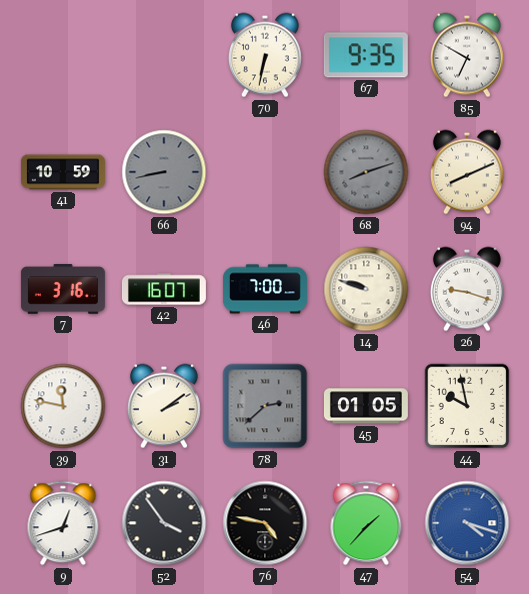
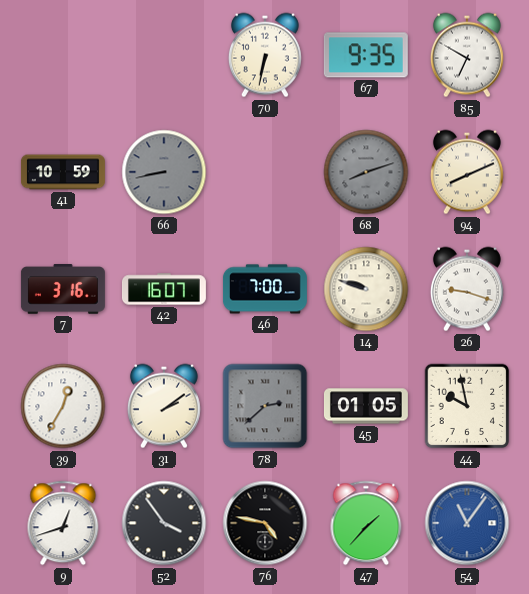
39: 11:47 -> 12:35 (63, 406)
54: 4:18 -> 11:06 (467, 523)
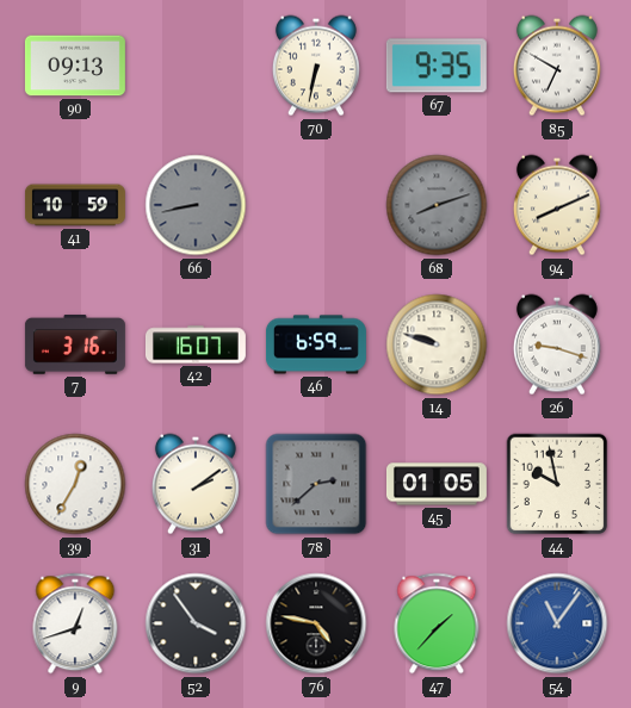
90: none -> 09:13 (75, 66)
46: 7:00 -> 6:59 (316, 344)
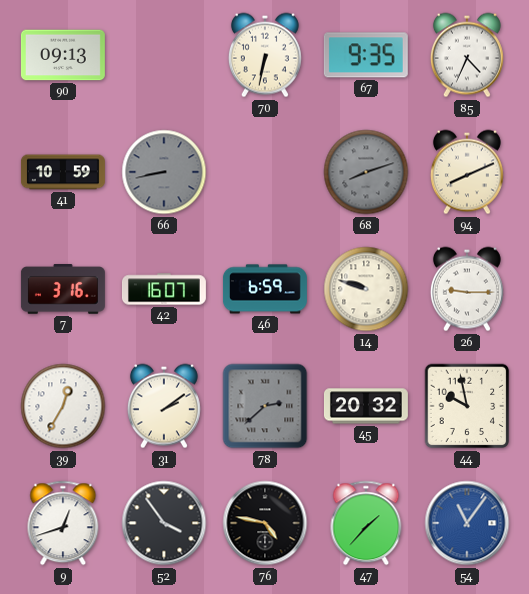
85: 6:50 -> 4:34 (467, 55)
26: 9:18 -> 9:15 (467, 289)
45: 01:05 -> 20:32 (366, 406)
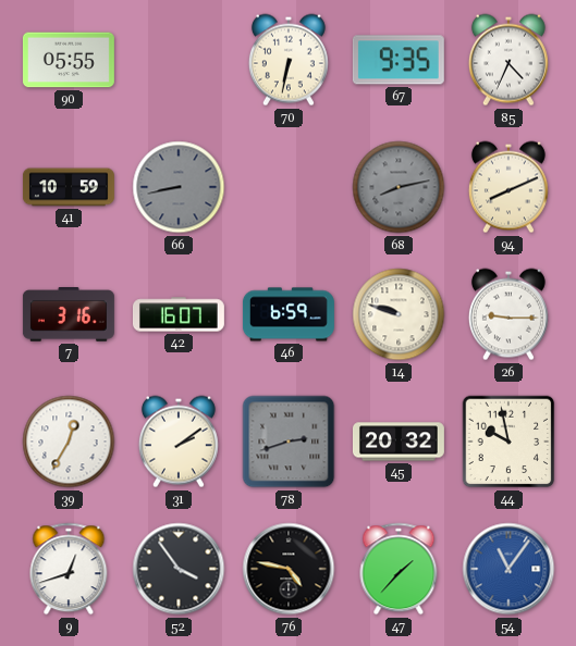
90: 09:13 -> 05:55 (69, 60)
68: 8:12 -> 8:13 (399, 187)
78: 2:38 -> 2:42 (289, 442)
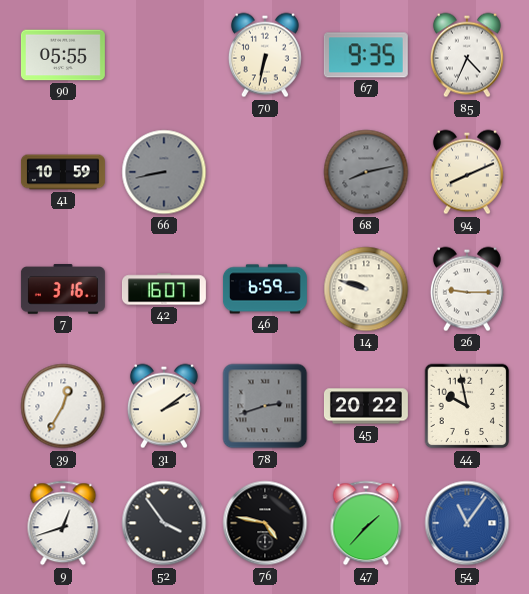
45: 20:32 -> 20:22 (366, 406)
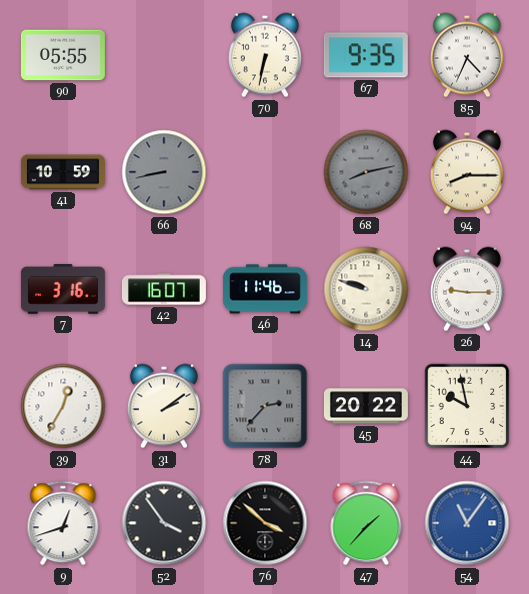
94: 8:11 -> 8:15 (467, 172)
46: 6:59 -> 11:46 (265, 289)
78: 2:42 -> 2:37 (265, 406)
76: 4:47 -> 3:52 (265, 523)
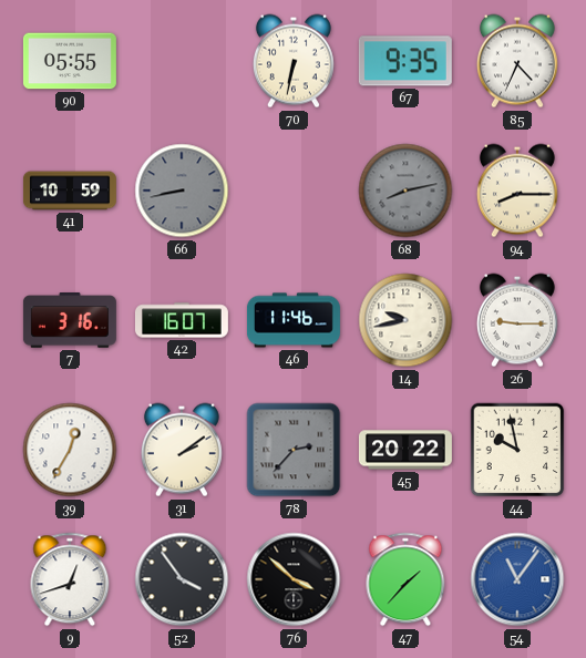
14: 9:48 -> 9:43 (405, 320)
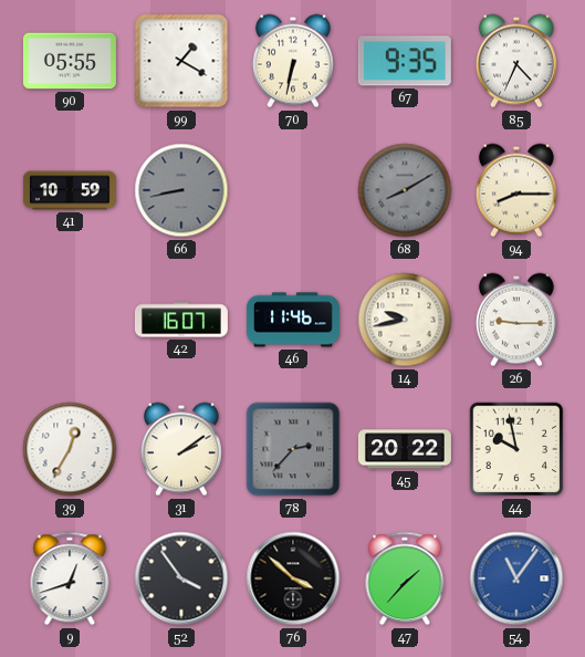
99: none -> 1:20 (181, 61)
68: 8:13 -> 8:10 (405, 190)
7: 3:16 -> none (70, 320)
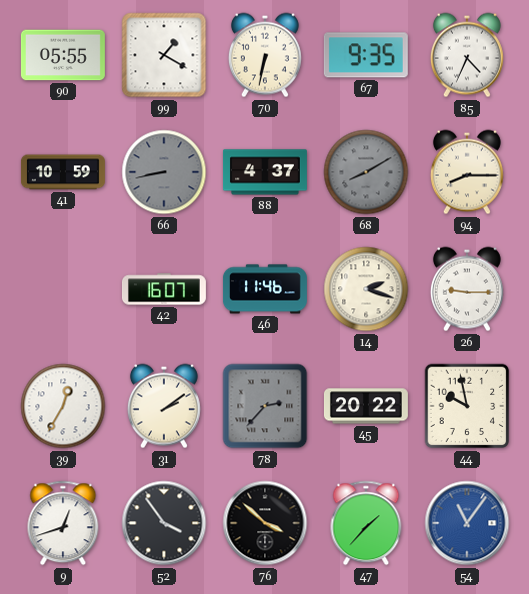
88: none -> 4:37 (265, 172)
14: 9:43 -> 2:18 (366, 289)
